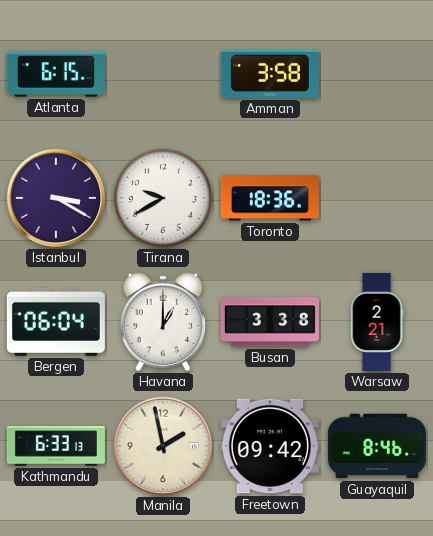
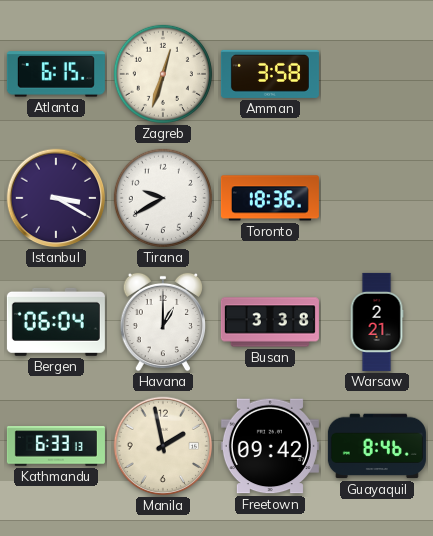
Zagreb: none -> 12:33 (163, 74)
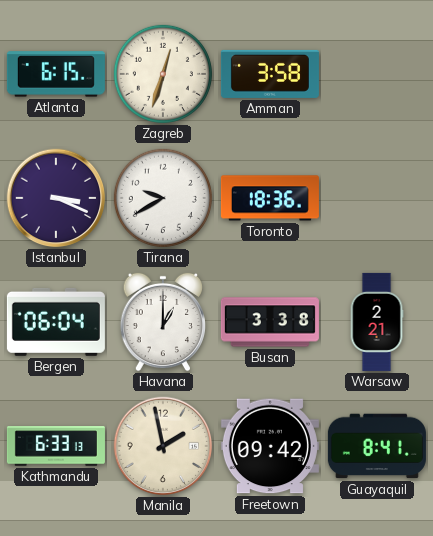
Istanbul: 3:20 -> 3:19 (56, 198)
Guayaquil: 8:46 -> 8:41 (377, 446)
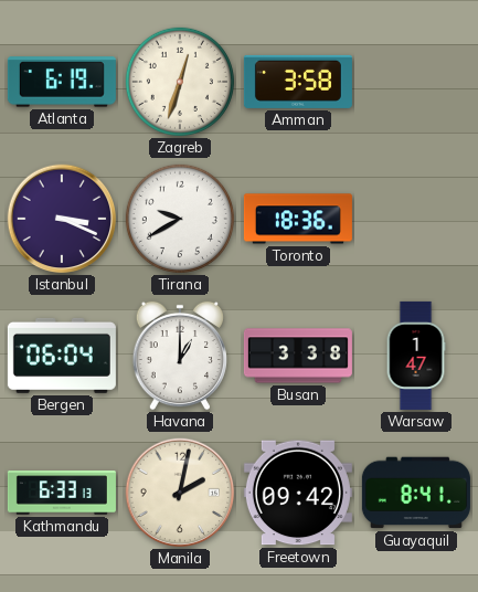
Atlanta: 6:15 -> 6:19 (62, 82)
Warsaw: 2:21 -> 1:47 (416, 356)
Manila: 1:58 -> 2:02 (180, 493)
